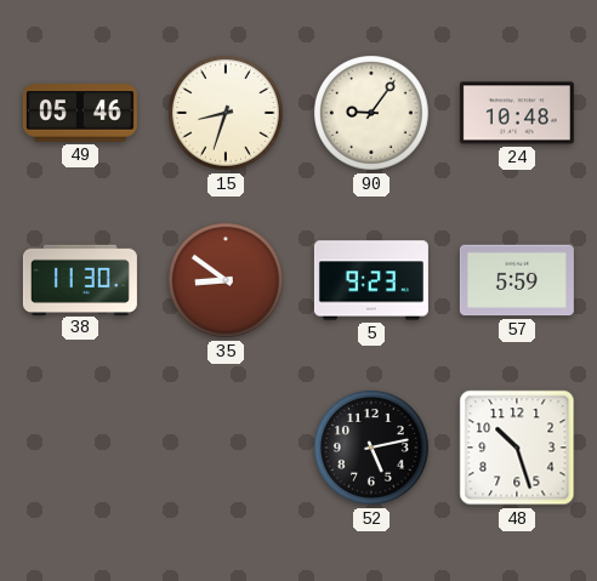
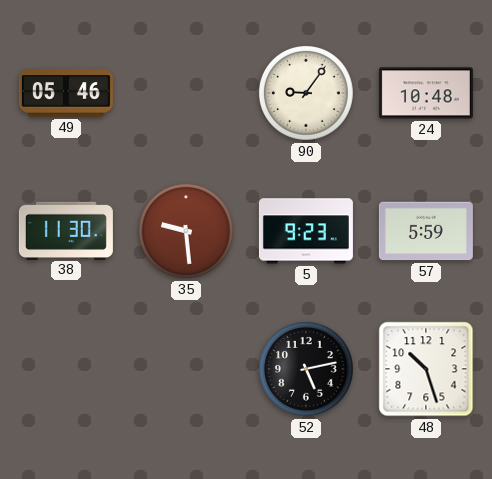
15: 8:33 -> none (227, 114)
35: 8:51 -> 9:29 (187, 232)
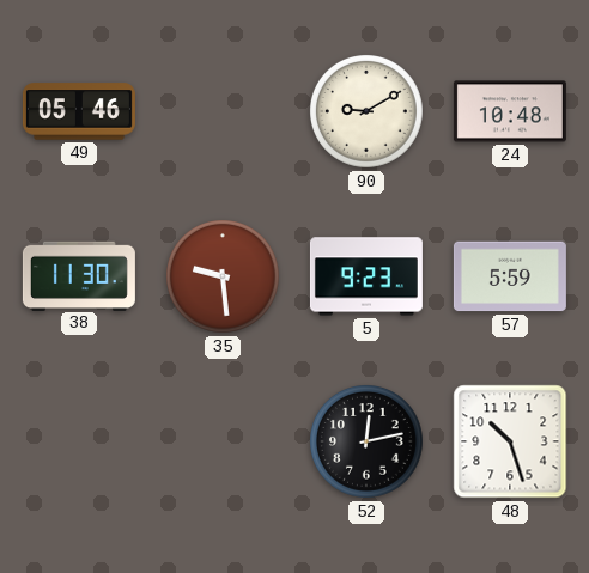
90: 9:06 -> 9:10 (368, 112)
52: 5:13 -> 12:13 (368, 443)
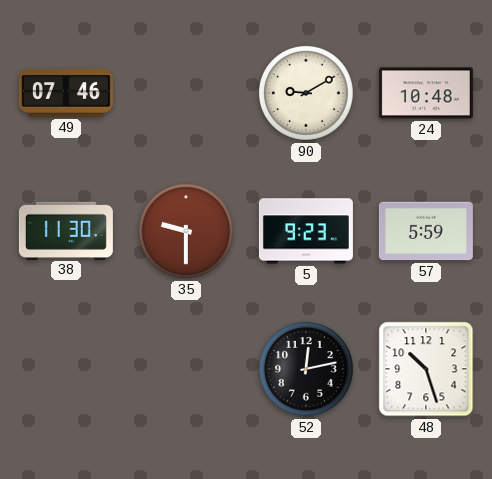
49: 05:46 -> 07:46 (66, 93)
35: 9:29 -> 9:30 (187, 232)
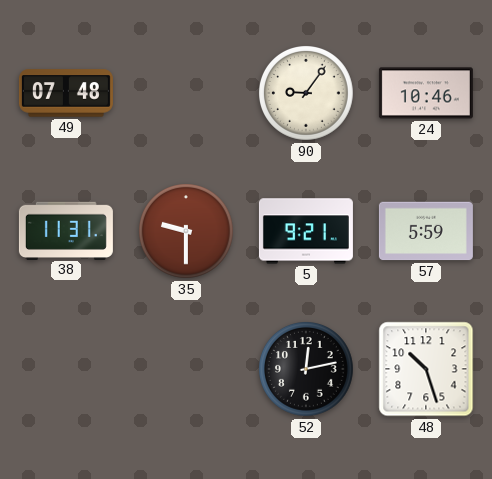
49: 07:46 -> 07:48 (66, 93)
90: 9:10 -> 9:06 (307, 94)
24: 10:48 -> 10:46 (426, 93)
38: 11:30 -> 11:31 (66, 230)
5: 9:23 -> 9:21 (306, 231)
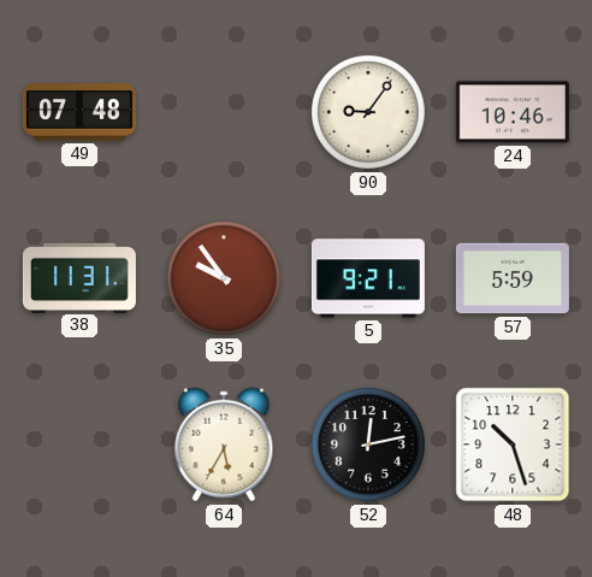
35: 9:30 -> 9:54 (225, 279)
64: none -> 5:35 (224, 444)
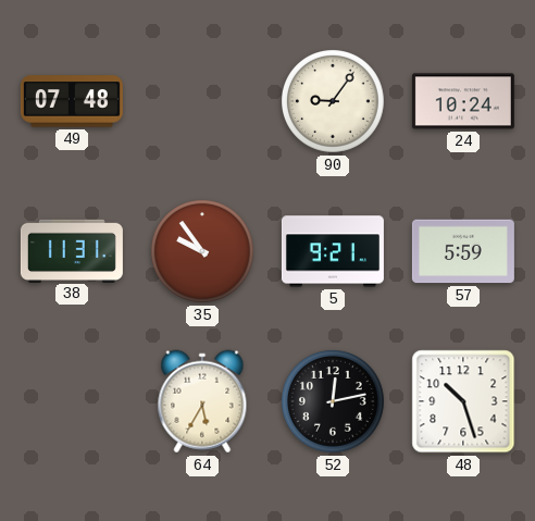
24: 10:46 -> 10:24 (463, 101)
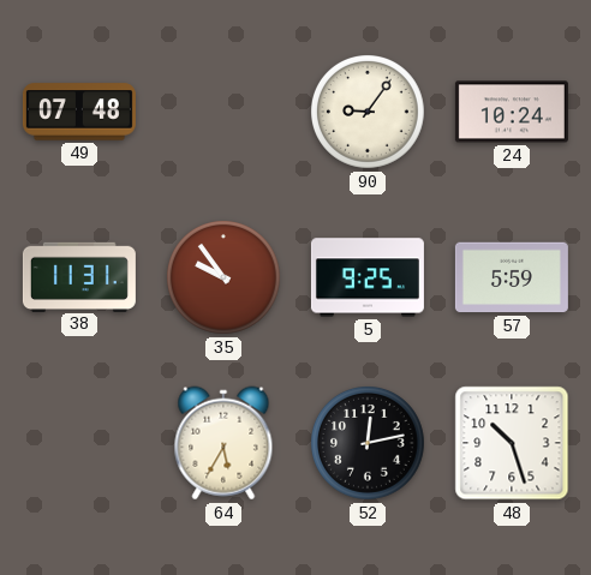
5: 9:21 -> 9:25 (368, 277)
